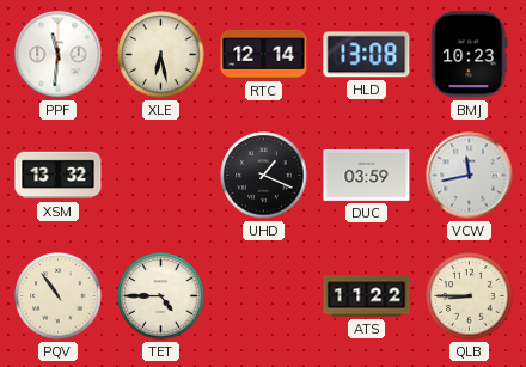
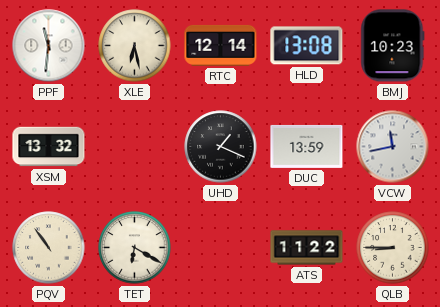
DUC: 03:59 -> 13:59 (307, 146)
TET: 4:45 -> 6:20 (135, 248)
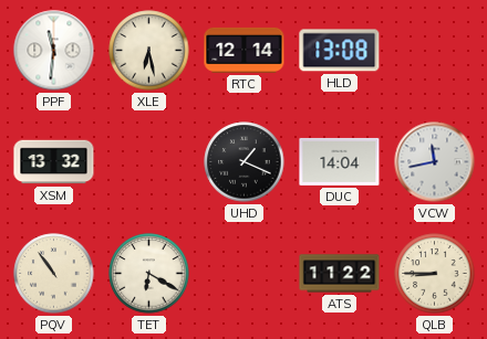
BMJ: 10:23 -> none (393, 46)
DUC: 13:59 -> 14:04 (340, 161)
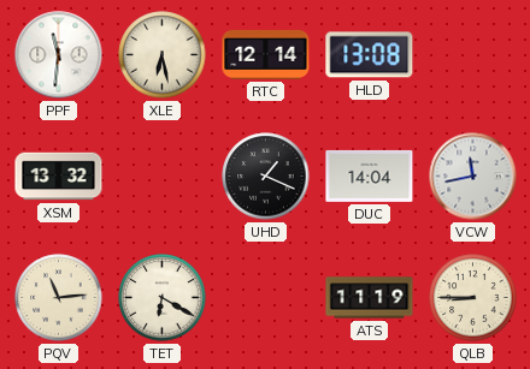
PQV: 10:54 -> 11:14 (59, 298)
ATS: 11:22 -> 11:19 (370, 298)
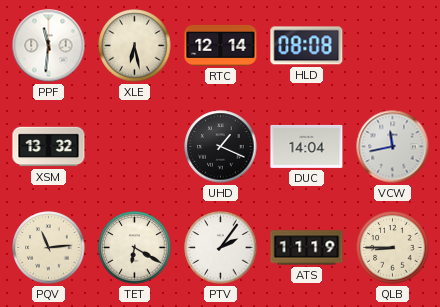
HLD: 13:08 -> 08:08 (307, 46)
PTV: none -> 2:06 (221, 248)
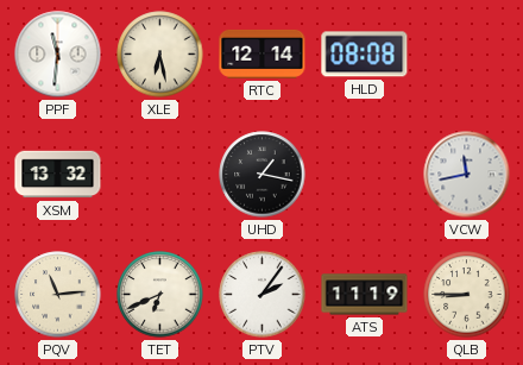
UHD: 1:19 -> 1:17 (263, 175)
DUC: 14:04 -> none (307, 146)
TET: 6:20 -> 6:41 (160, 295)
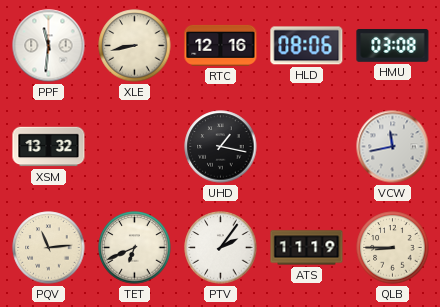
XLE: 6:28 -> 8:43 (135, 46)
RTC: 12:14 -> 12:16 (221, 45)
HLD: 08:08 -> 08:06 (307, 46)
HMU: none -> 03:08 (393, 46)
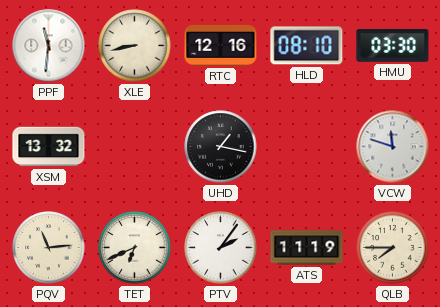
HLD: 08:06 -> 08:10 (307, 46)
HMU: 03:08 -> 03:30 (393, 46)
VCW: 11:43 -> 11:48 (393, 147)
QLB: 8:45 -> 7:45 (393, 248)
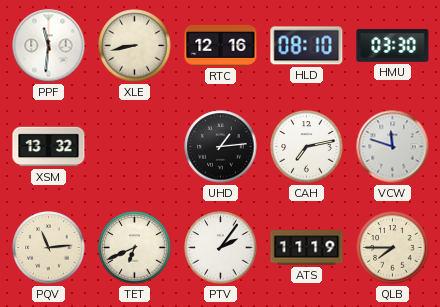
UHD: 1:17 -> 1:14 (221, 147)
CAH: none -> 7:13 (307, 147)
